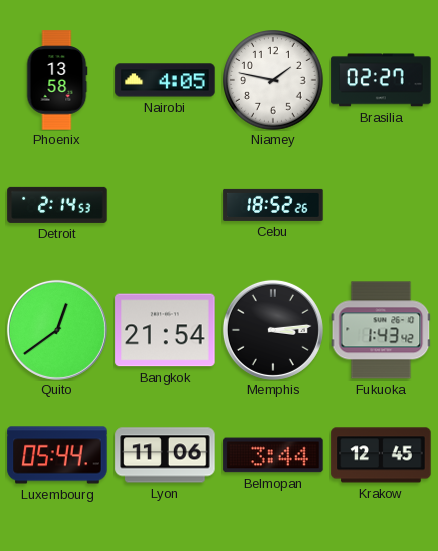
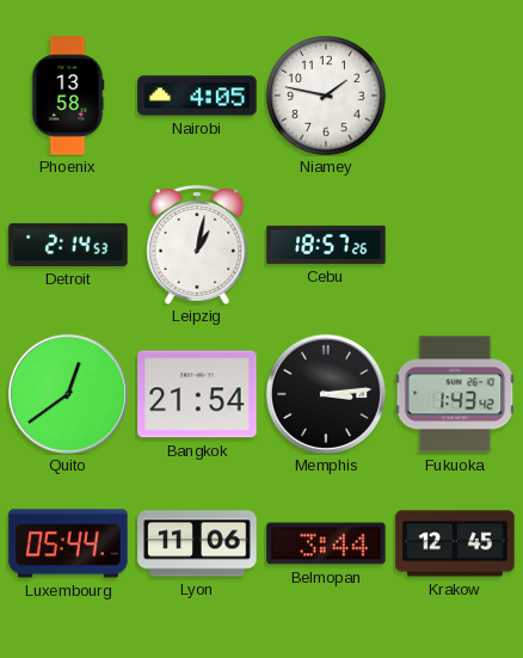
Brasilia: 02:27 -> none (381, 80)
Leipzig: none -> 1:02 (197, 245)
Cebu: 18:52 -> 18:57 (326, 245)
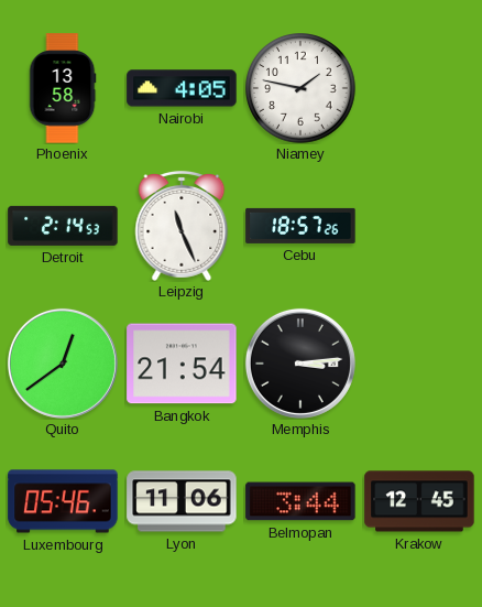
Leipzig: 1:02 -> 11:26 (182, 226)
Fukuoka: 1:43 -> none (455, 394)
Luxembourg: 05:44 -> 05:46 (63, 501)
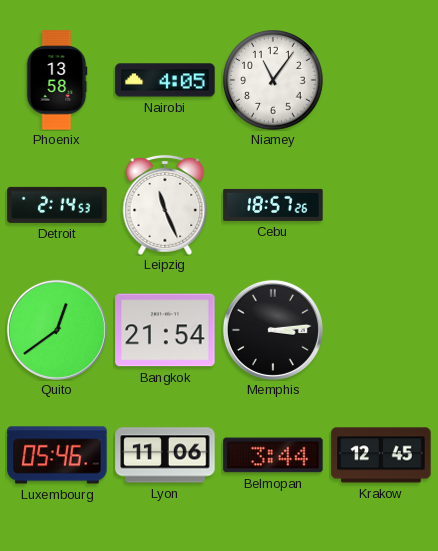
Niamey: 1:47 -> 11:06 (274, 81)
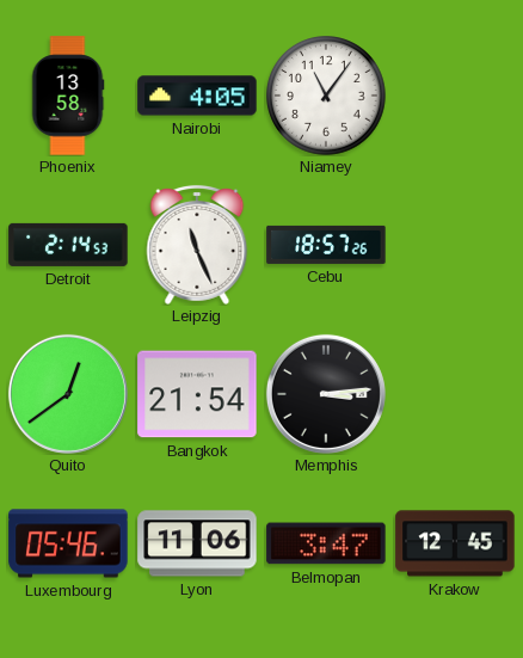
Belmopan: 3:44 -> 3:47 (326, 543)
